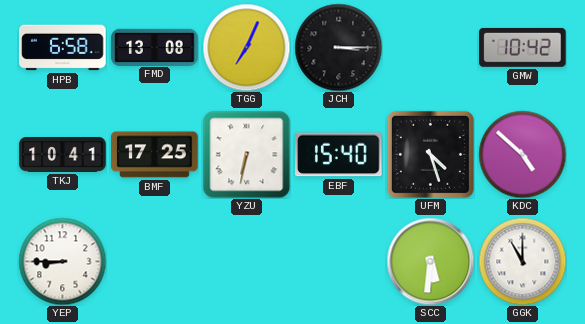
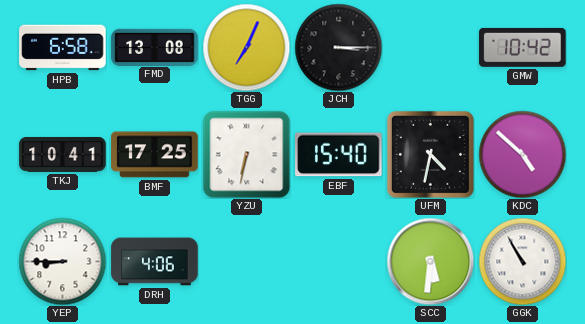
UFM: 4:27 -> 4:32 (430, 154)
DRH: none -> 4:06 (155, 262)
GGK: 11:00 -> 10:55 (522, 261)
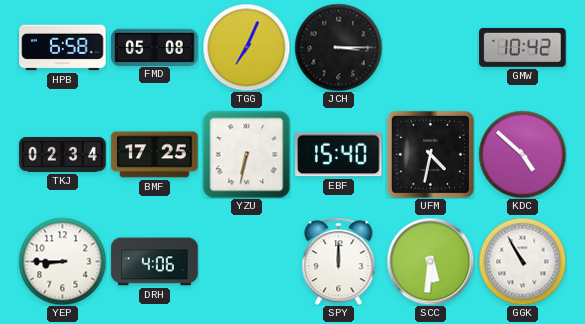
FMD: 13:08 -> 05:08 (155, 47)
TKJ: 10:41 -> 02:34 (63, 154)
SPY: none -> 12:00 (339, 261)
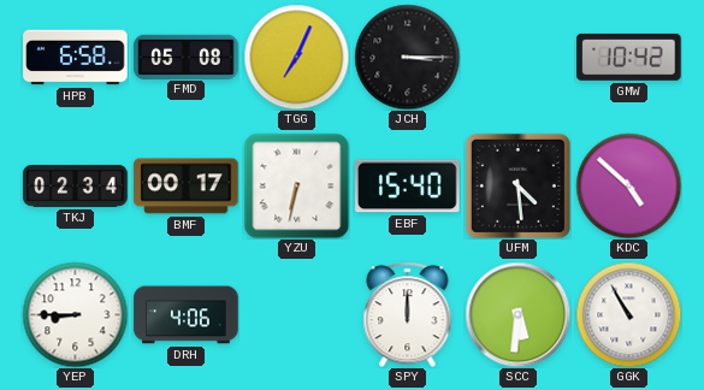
BMF: 17:25 -> 00:17 (187, 187)
UFM: 4:32 -> 4:29 (517, 185)
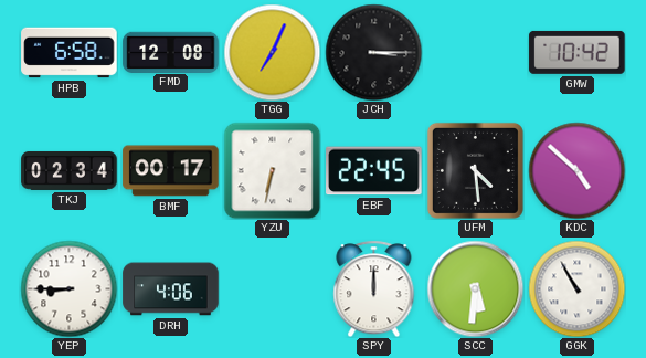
FMD: 05:08 -> 12:08 (171, 52)
EBF: 15:40 -> 22:45 (374, 171)
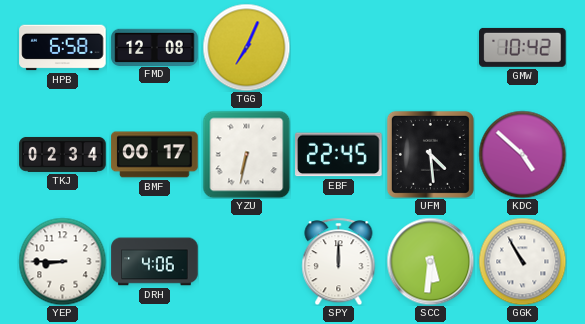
JCH: 3:15 -> none (373, 52)
